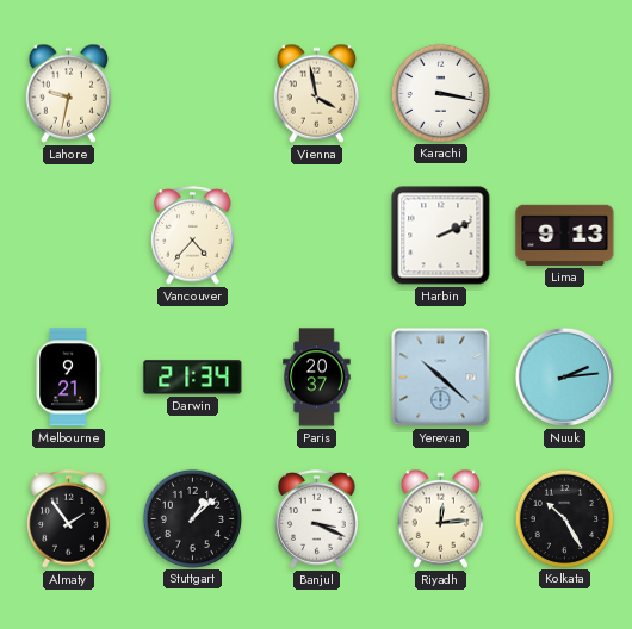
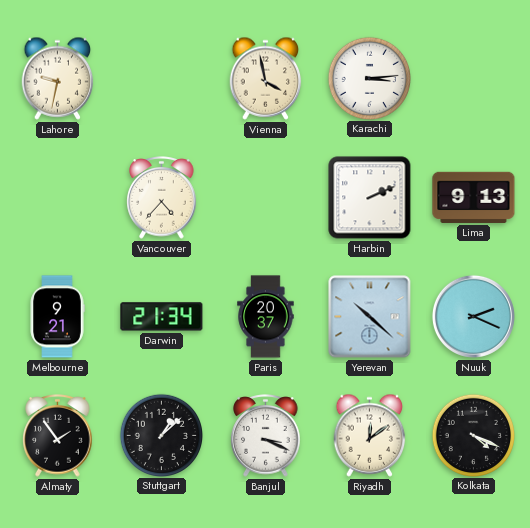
Karachi: 3:17 -> 3:14 (369, 78)
Nuuk: 2:14 -> 2:19 (473, 316)
Riyadh: 12:14 -> 12:09 (370, 435)
Kolkata: 10:25 -> 4:19 (473, 435)
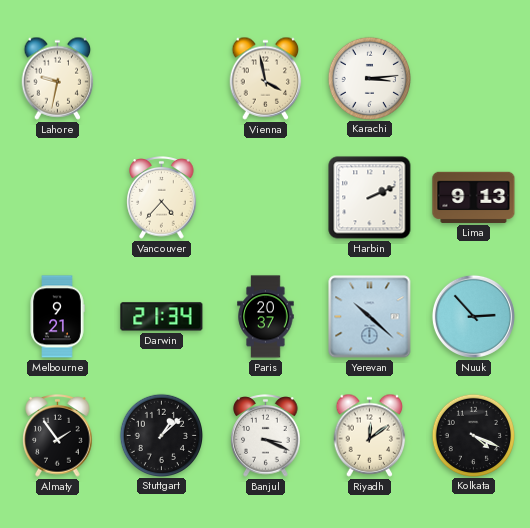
Nuuk: 2:19 -> 2:53 (473, 316)
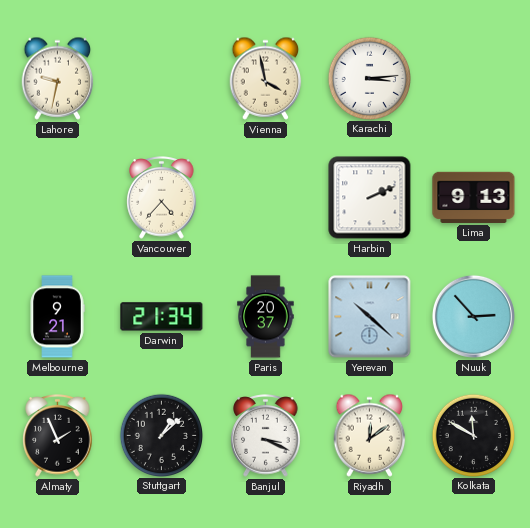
Almaty: 1:54 -> 1:56 (58, 436)
Kolkata: 4:19 -> 11:50 (473, 435)
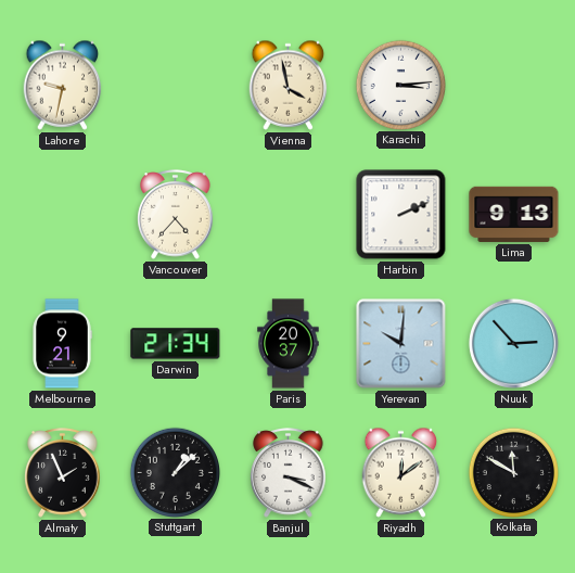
Yerevan: 10:22 -> 10:01 (401, 344)
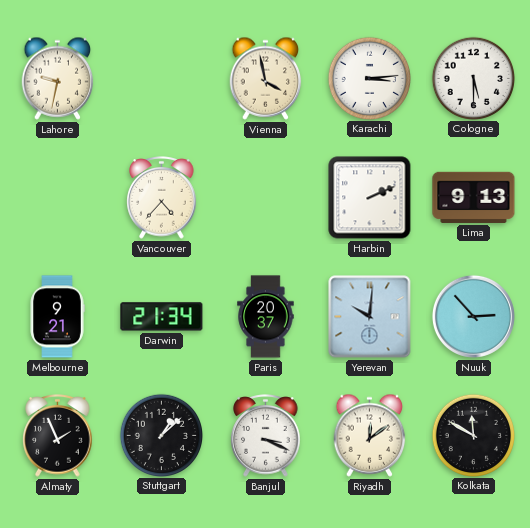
Cologne: none -> 5:30 (473, 78)
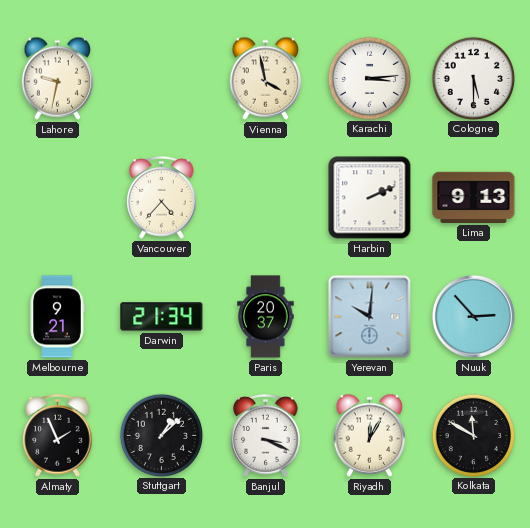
Riyadh: 12:09 -> 12:05 (370, 435)
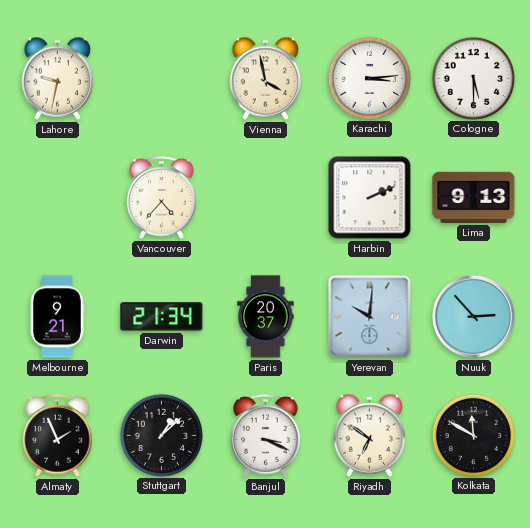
Riyadh: 12:05 -> 6:51 (370, 435)
